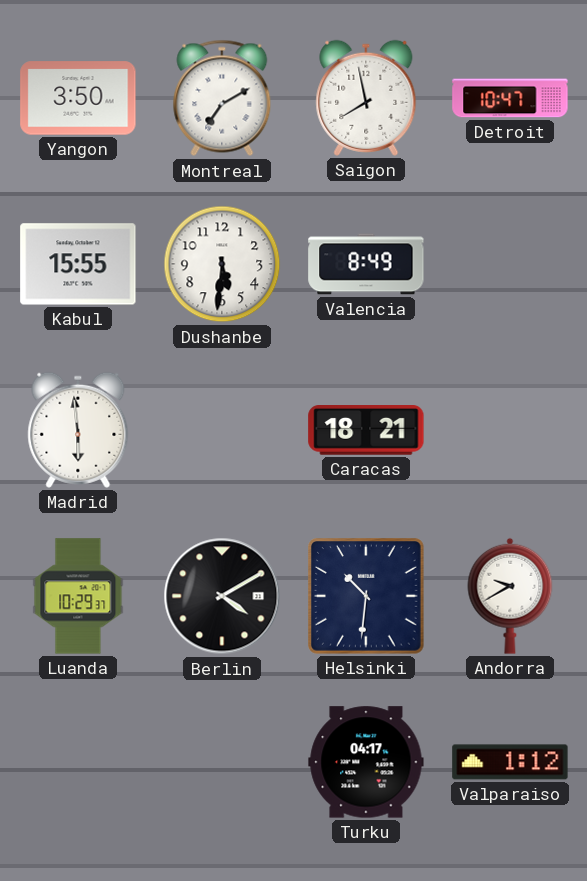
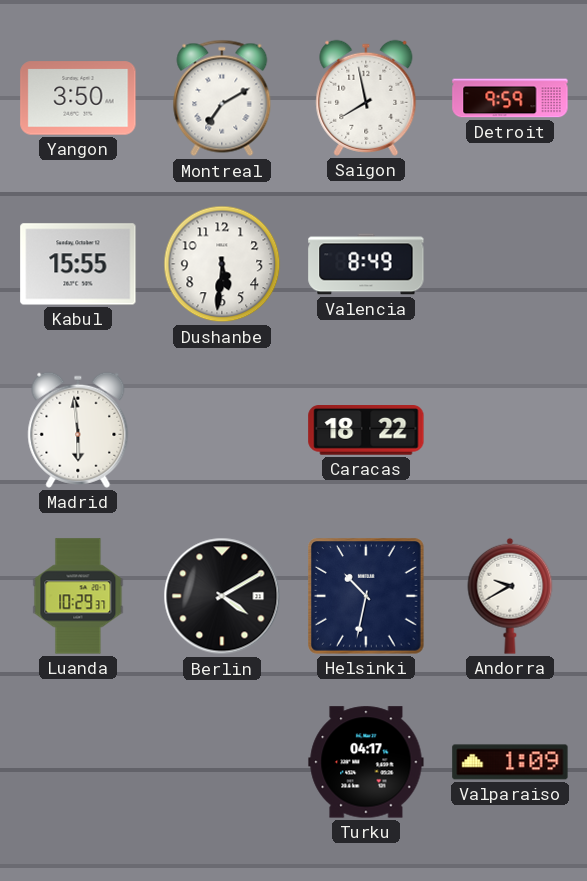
Detroit: 10:47 -> 9:59 (510, 98)
Caracas: 18:21 -> 18:22 (366, 431)
Helsinki: 10:31 -> 10:32 (366, 596)
Valparaiso: 1:12 -> 1:09 (510, 762)
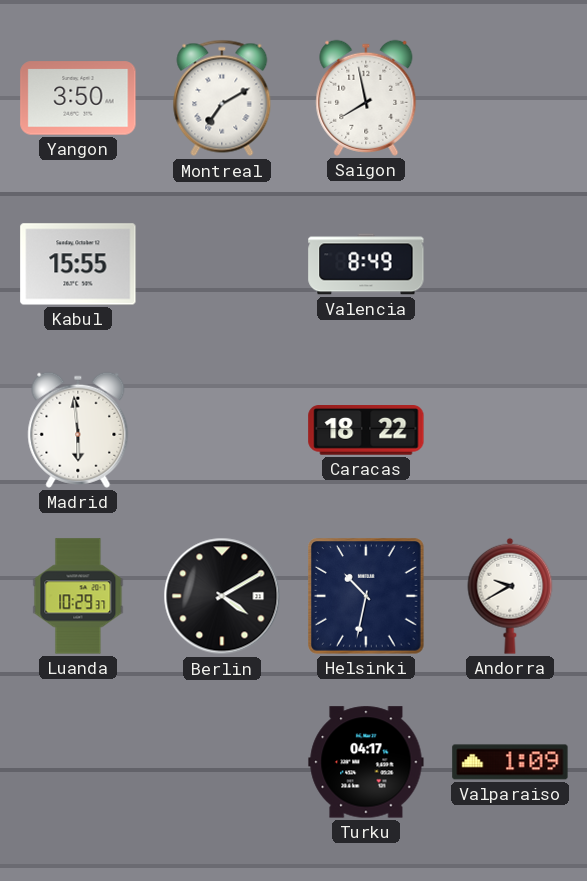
Detroit: 9:59 -> none (510, 98)
Dushanbe: 5:31 -> none (222, 264)
